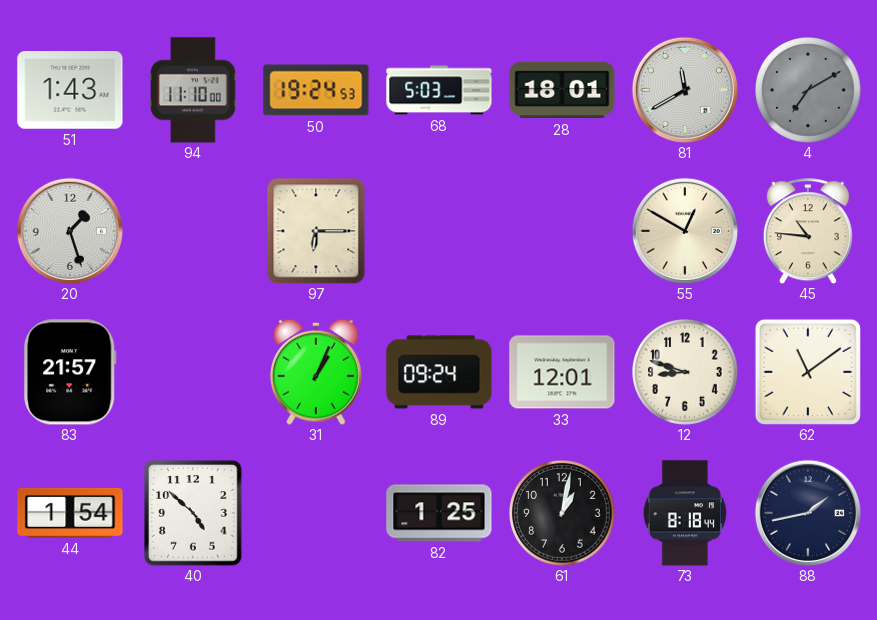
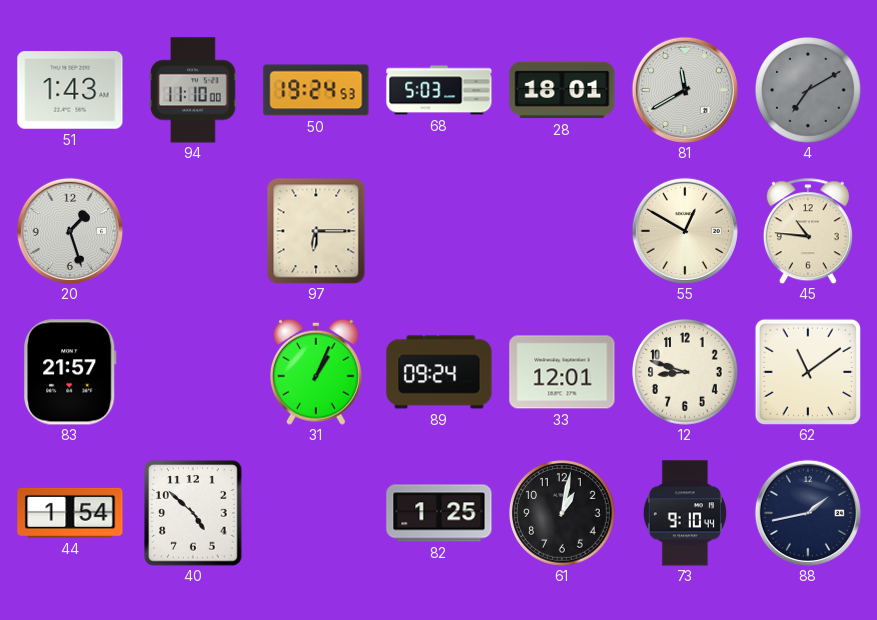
73: 8:18 -> 9:10 (685, 513)
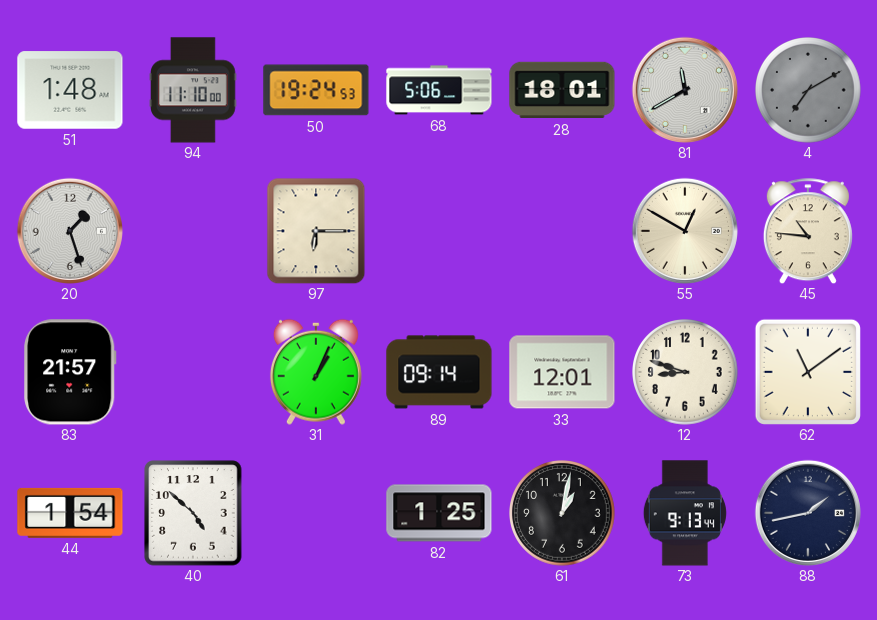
51: 1:43 -> 1:48 (70, 90)
68: 5:03 -> 5:06 (439, 90)
89: 09:24 -> 09:14 (439, 372)
73: 9:10 -> 9:13 (685, 513)
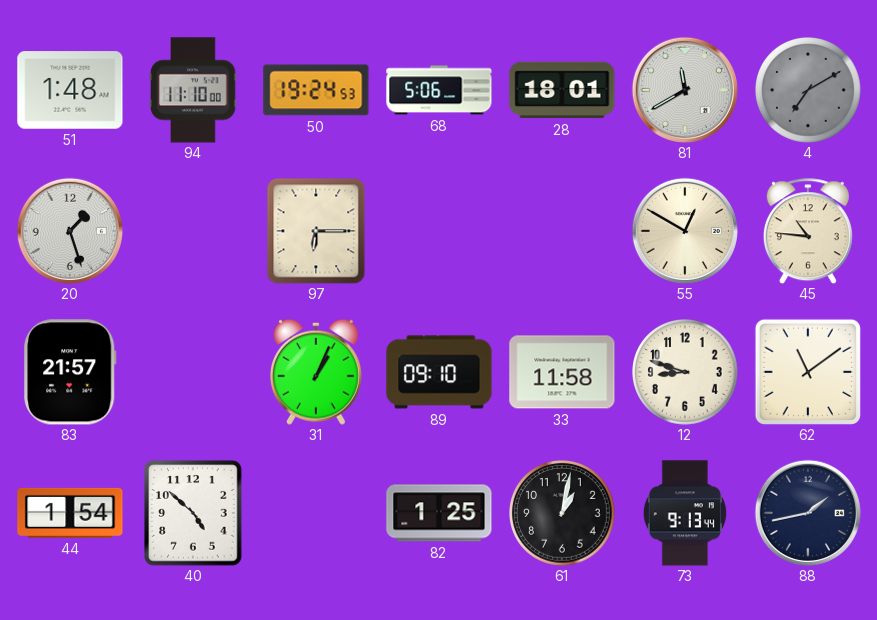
89: 09:14 -> 09:10 (439, 372)
33: 12:01 -> 11:58 (562, 372)
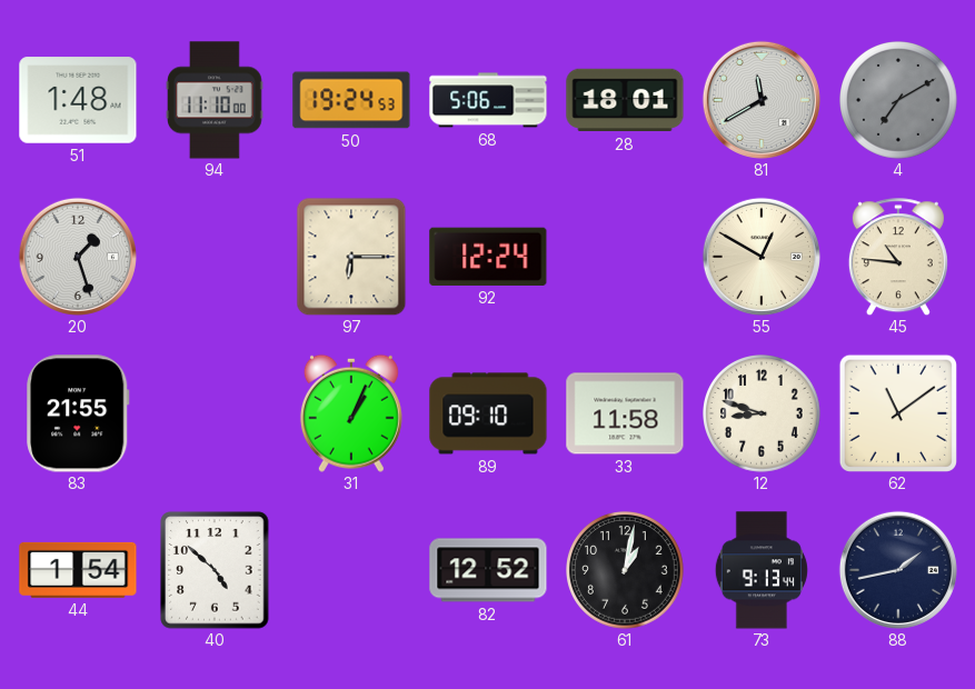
92: none -> 12:24 (488, 257)
83: 21:57 -> 21:55 (78, 413)
82: 1:25 -> 12:52 (488, 570)
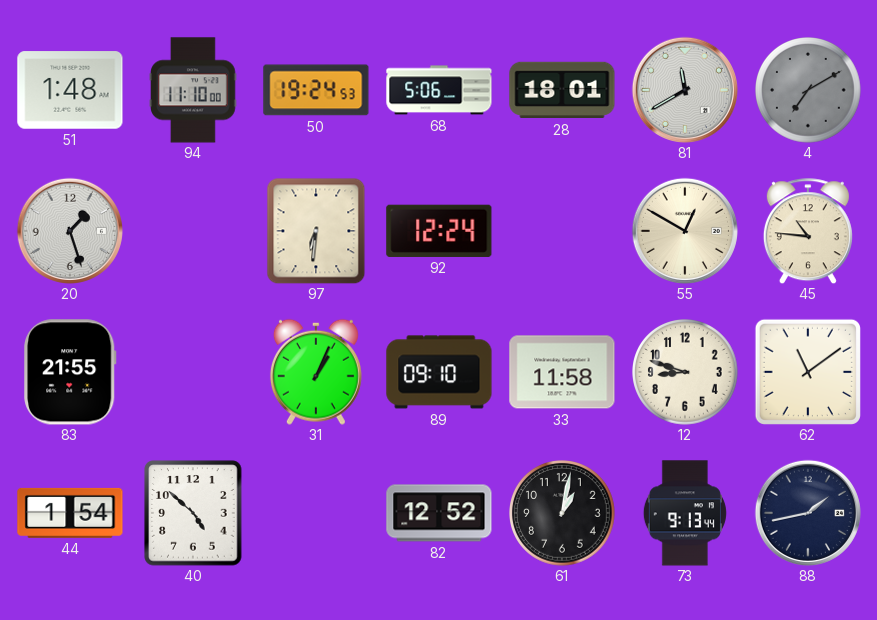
97: 6:15 -> 6:31 (316, 231)
